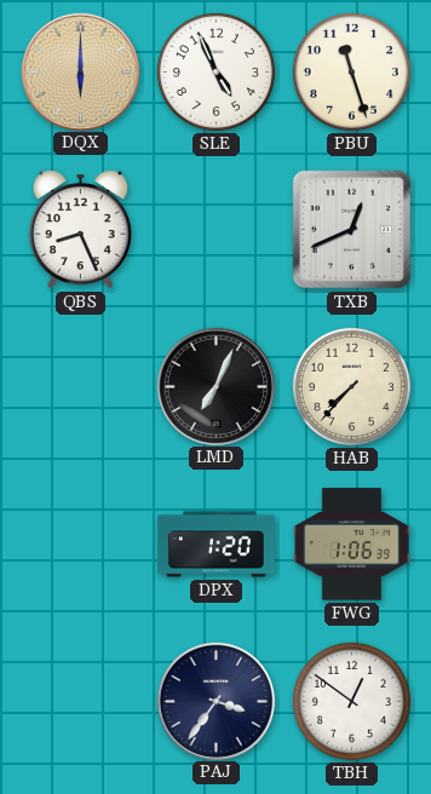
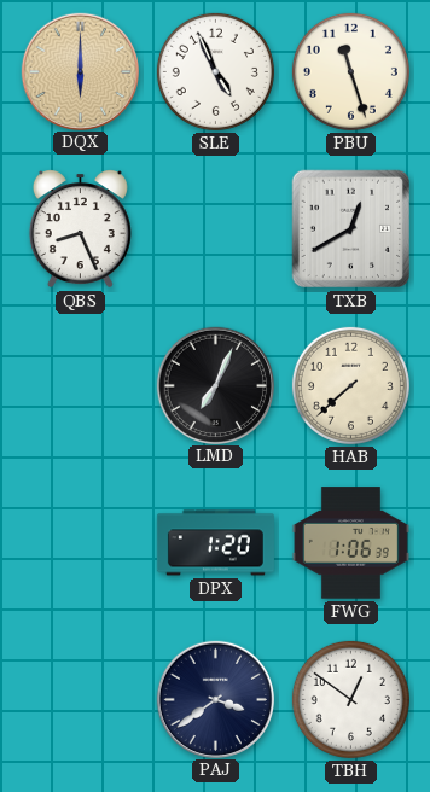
TXB: 12:41 -> 12:40 (351, 229)
HAB: 7:37 -> 7:38 (350, 385)
PAJ: 3:36 -> 3:39 (215, 699)
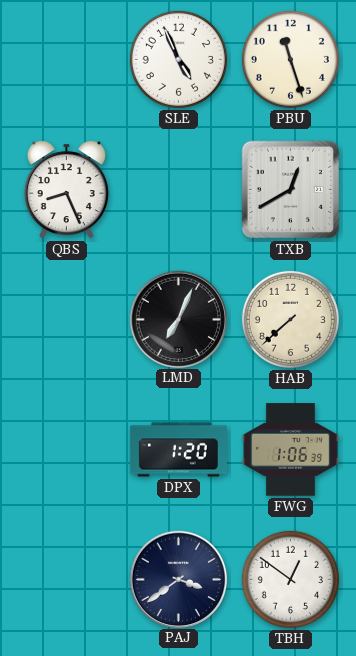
DQX: 6:00 -> none (80, 71)
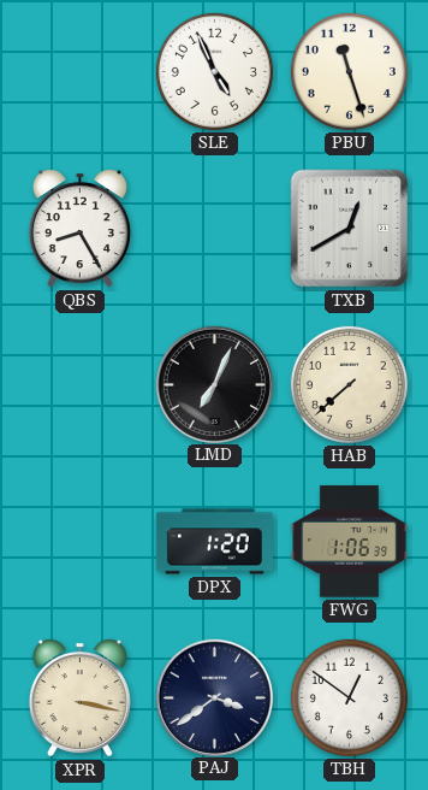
QBS: 8:26 -> 8:25 (79, 229)
XPR: none -> 3:17 (79, 698)
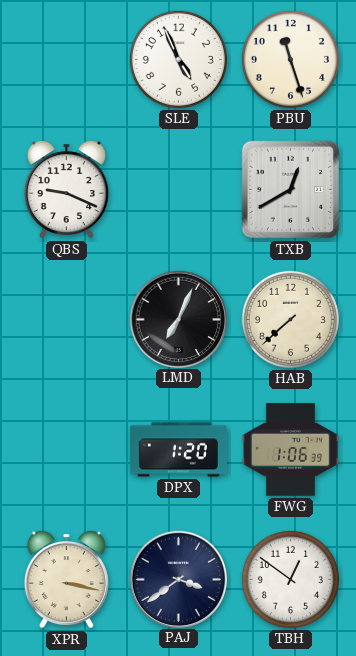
QBS: 8:25 -> 9:19 (66, 190)
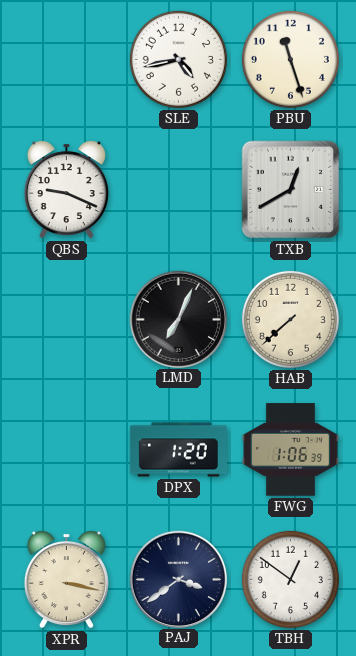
SLE: 4:56 -> 4:43 (178, 59)
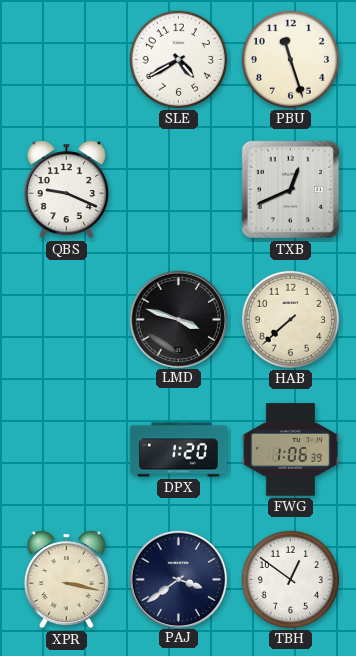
SLE: 4:43 -> 4:40 (178, 59)
TXB: 12:40 -> 12:41 (291, 190)
LMD: 7:04 -> 3:48 (178, 319)
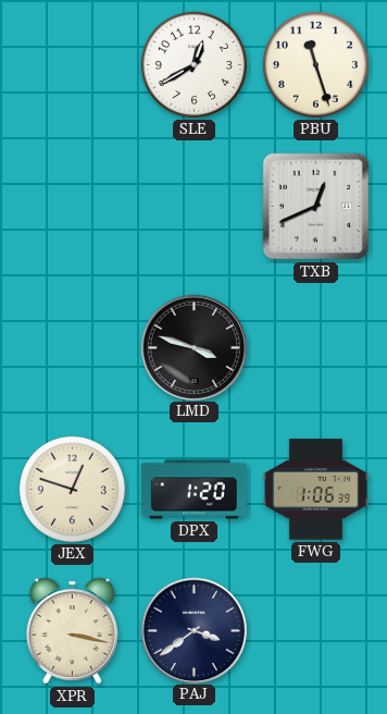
SLE: 4:40 -> 12:40 (193, 64)
QBS: 9:19 -> none (66, 190)
HAB: 7:38 -> none (290, 319)
JEX: none -> 12:48 (72, 489)
TBH: 12:51 -> none (290, 579)
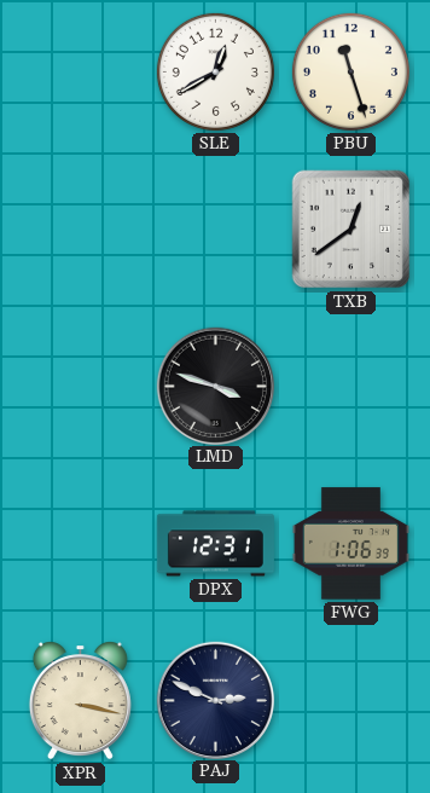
TXB: 12:41 -> 12:39 (351, 230)
JEX: 12:48 -> none (72, 489)
DPX: 1:20 -> 12:31 (215, 544)
PAJ: 3:39 -> 2:49 (215, 700)
